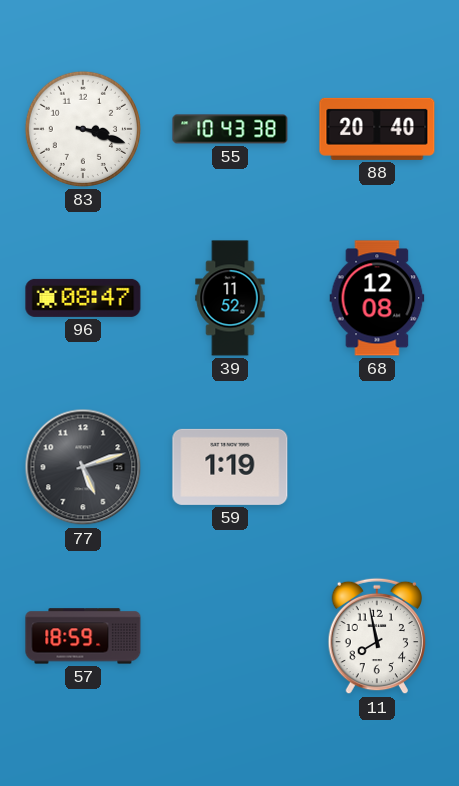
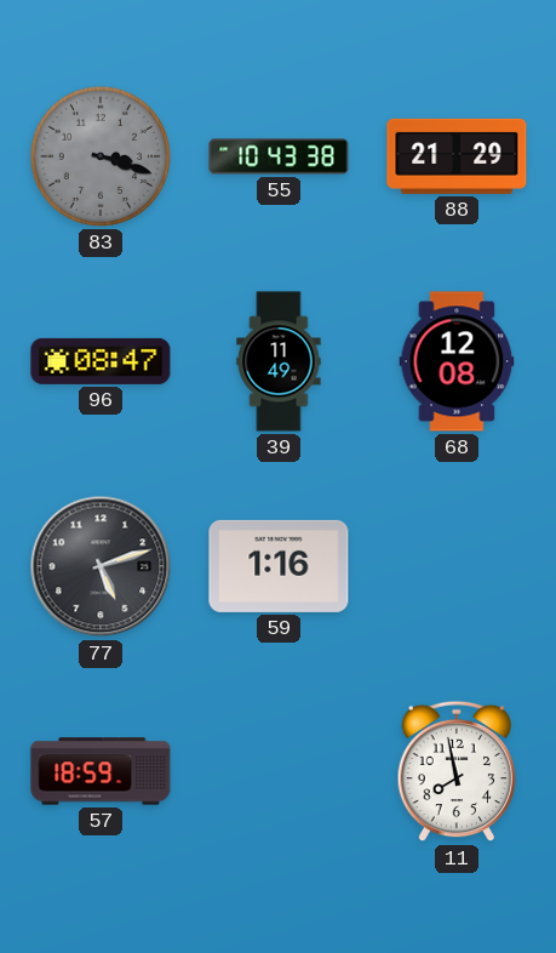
83 dial: white -> grey (101, 156)
88: 20:40 -> 21:29 (457, 156)
39: 11:52 -> 11:49 (279, 361)
59: 1:19 -> 1:16 (279, 566)
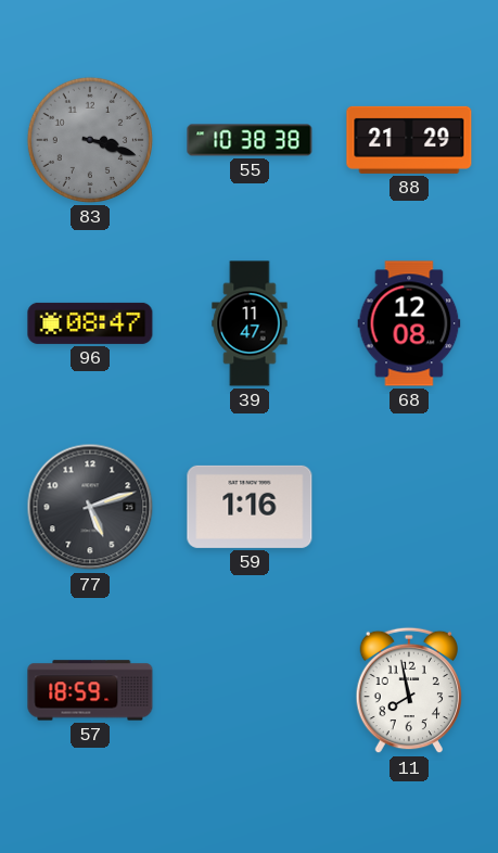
55: 10:43 -> 10:38 (250, 140)
39: 11:49 -> 11:47 (250, 323)
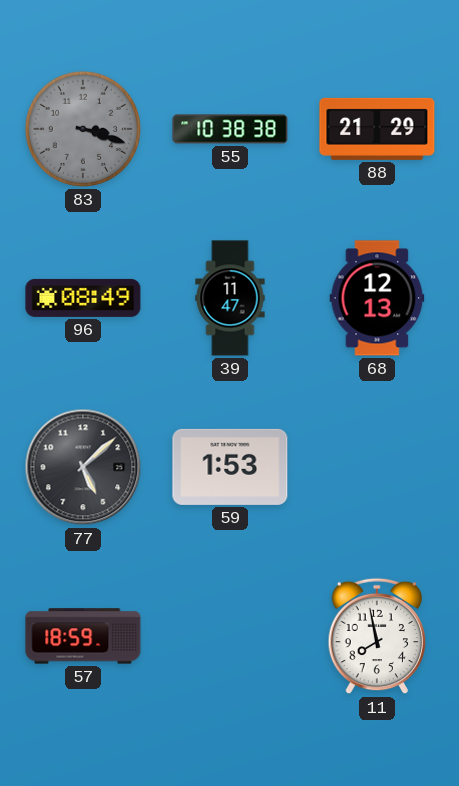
96: 08:47 -> 08:49 (83, 298)
68: 12:08 -> 12:13 (377, 298)
77: 5:12 -> 5:08 (83, 467)
59: 1:16 -> 1:53 (230, 467)
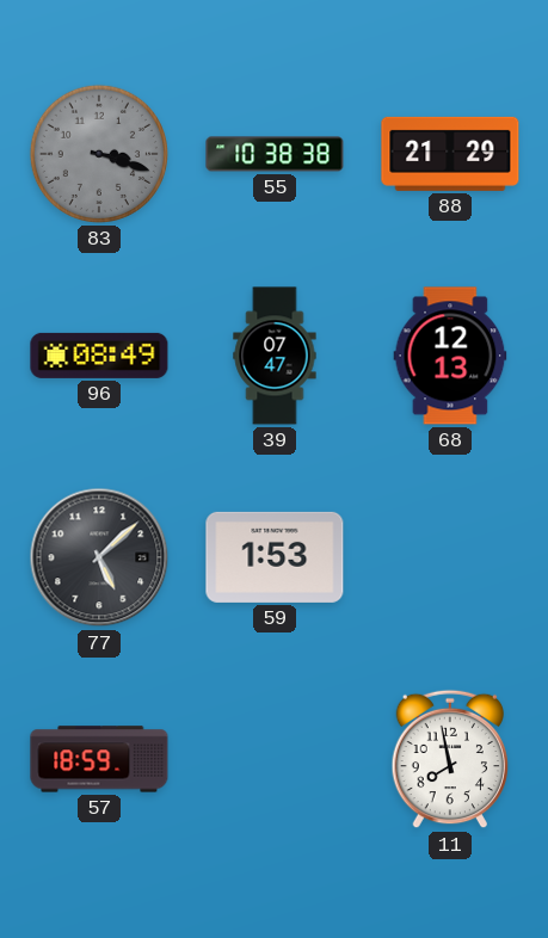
39: 11:47 -> 07:47 (275, 356)
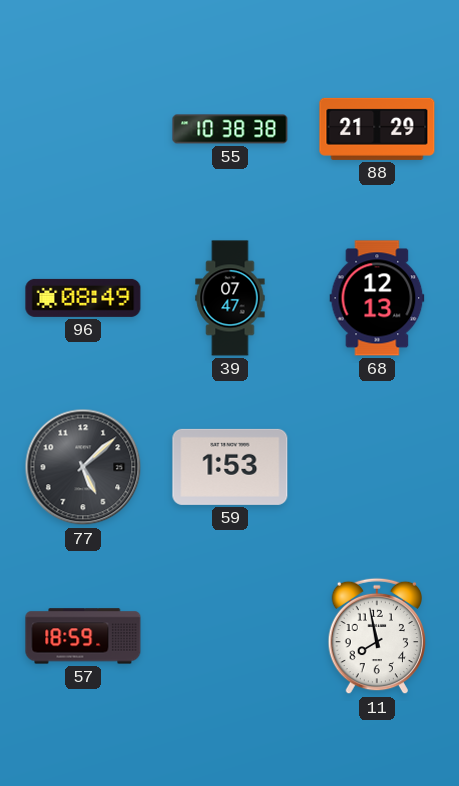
83: 3:18 -> none (99, 154)
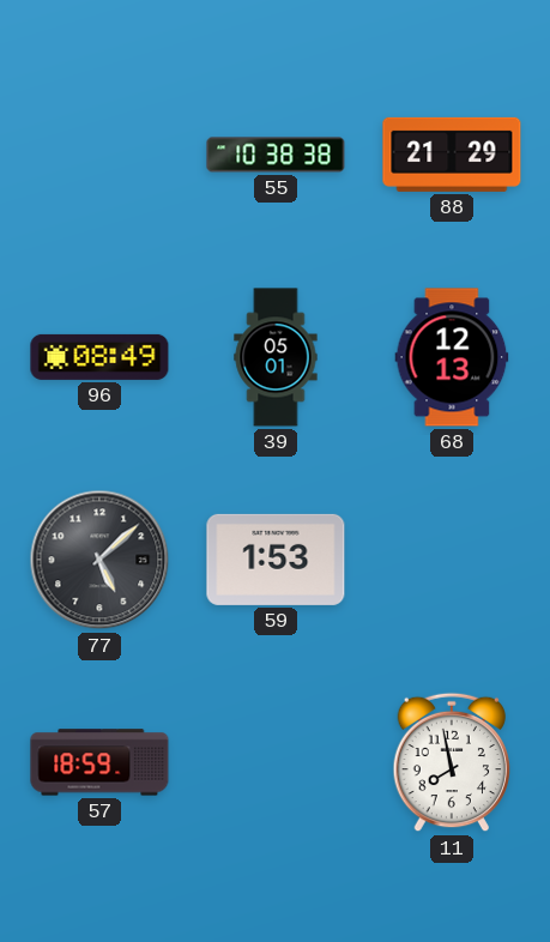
39: 07:47 -> 05:01 (276, 357)
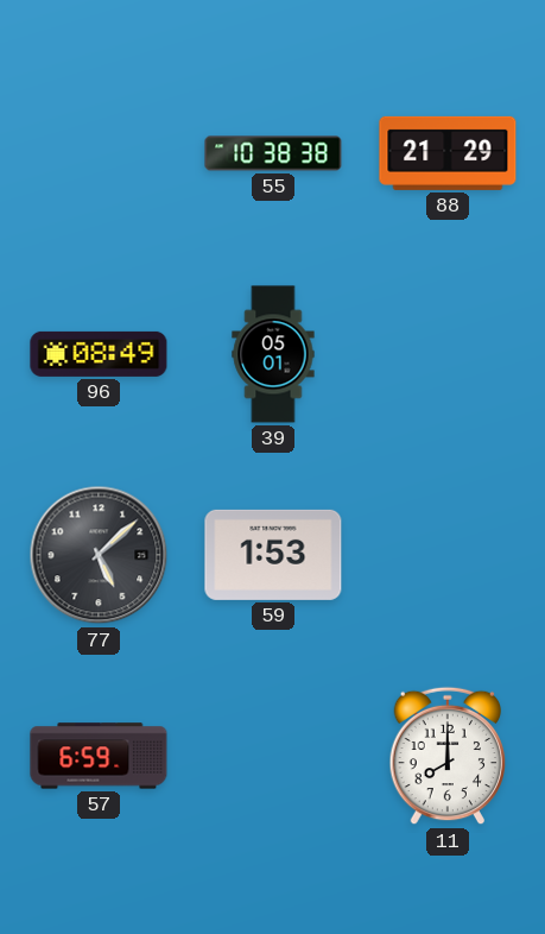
68: 12:13 -> none (452, 357)
57: 18:59 -> 6:59 (99, 756)
11: 7:58 -> 8:00 (448, 756)
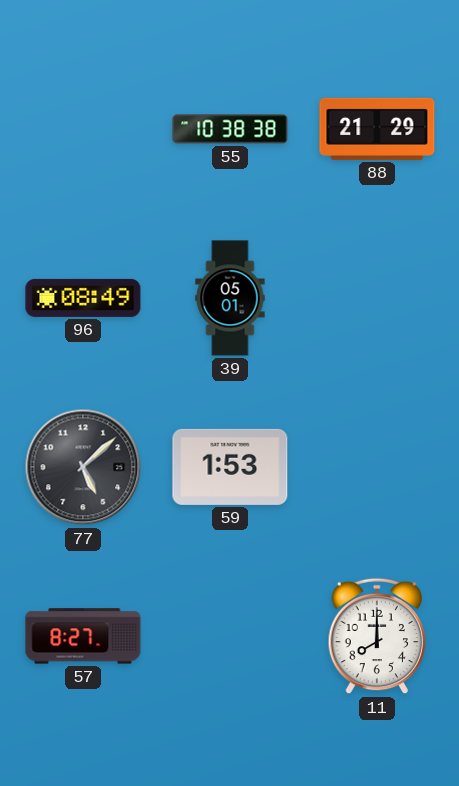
57: 6:59 -> 8:27 (83, 636)
